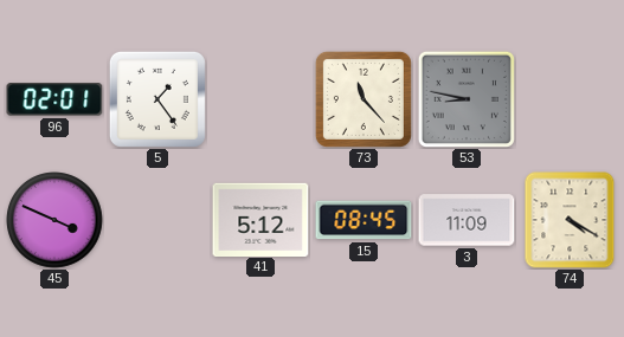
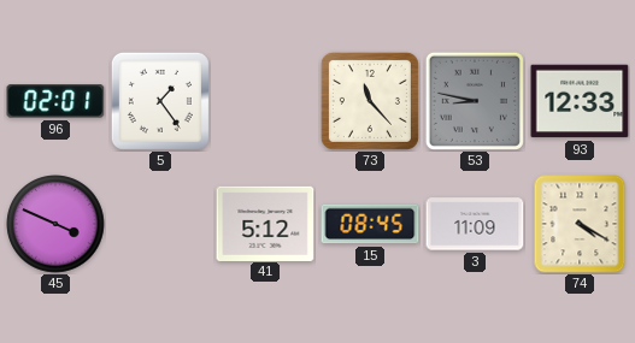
93: none -> 12:33 (580, 101)
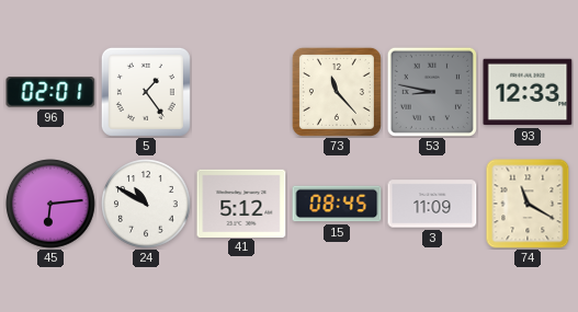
45: 3:49 -> 6:14 (50, 204)
24: none -> 10:50 (146, 204)
74: 4:20 -> 11:20 (528, 204)
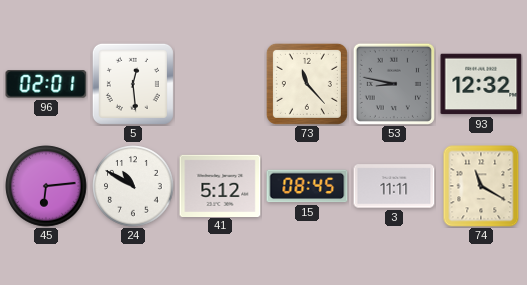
5: 1:24 -> 12:29 (133, 84)
93: 12:33 -> 12:32 (481, 84)
3: 11:09 -> 11:11 (394, 186)
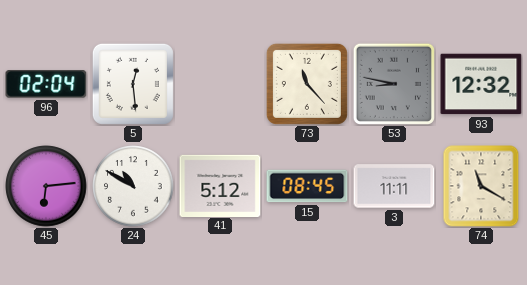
96: 02:01 -> 02:04 (46, 84)
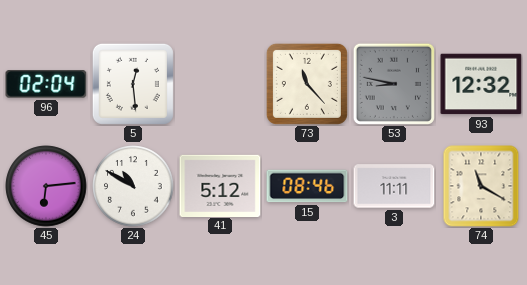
15: 08:45 -> 08:46 (307, 186)
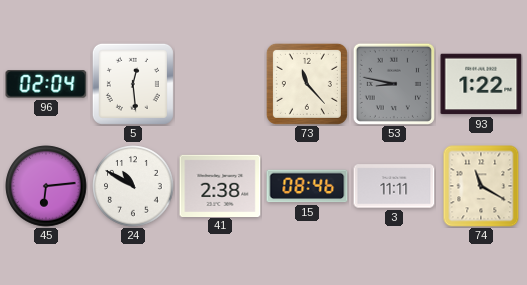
93: 12:32 -> 1:22 (481, 84)
41: 5:12 -> 2:38 (220, 185)
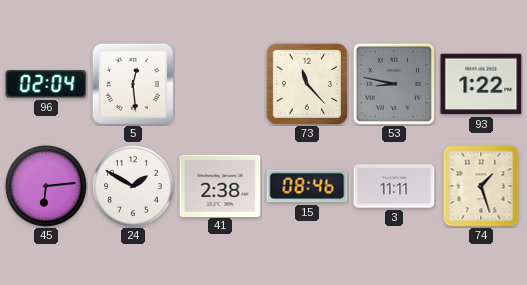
24: 10:50 -> 1:50 (133, 186)
74: 11:20 -> 1:27 (481, 186)
